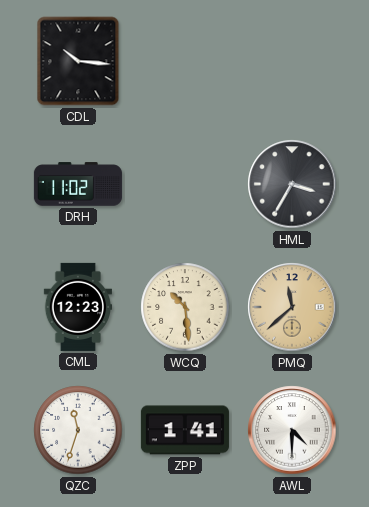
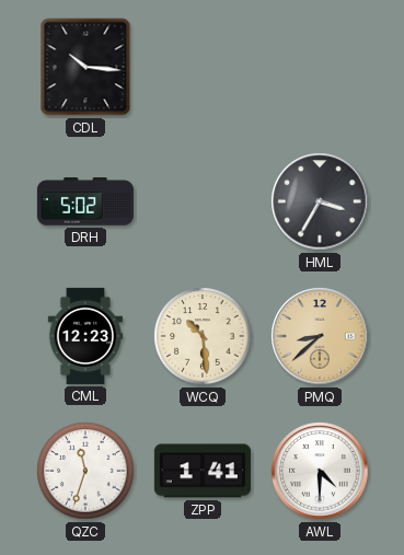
DRH: 11:02 -> 5:02 (85, 201)
PMQ: 11:38 -> 8:38 (320, 336)
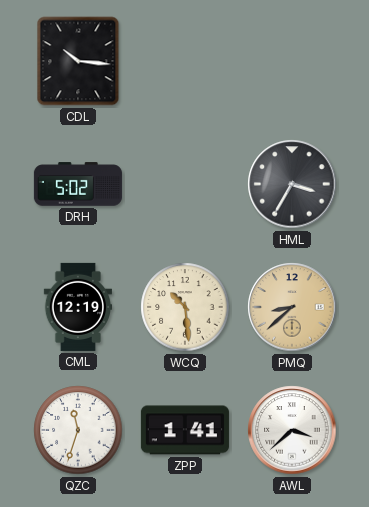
CML: 12:23 -> 12:19 (77, 307)
AWL: 4:30 -> 3:38 (292, 430)
